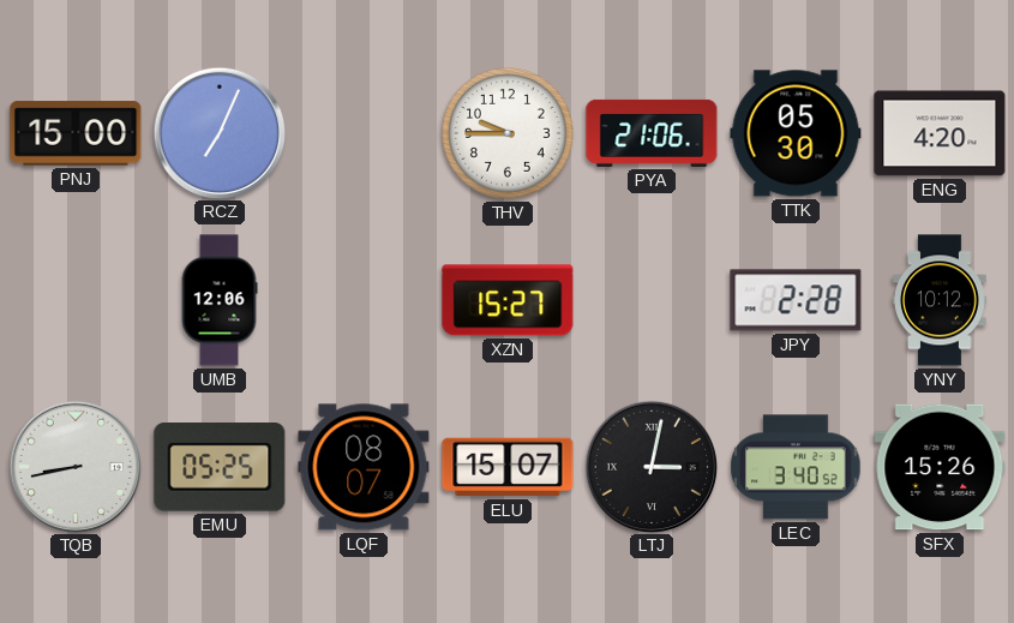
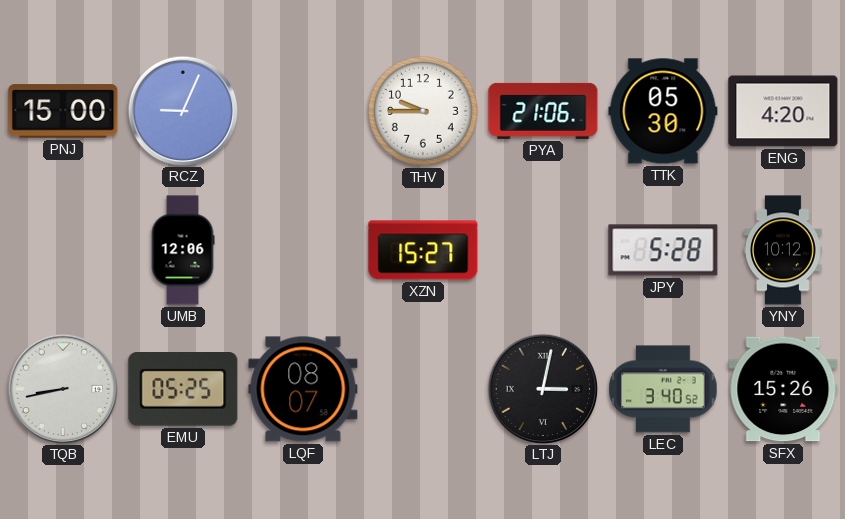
RCZ: 7:04 -> 9:04 (182, 110)
JPY: 2:28 -> 5:28 (663, 250)
ELU: 15:07 -> none (508, 467)
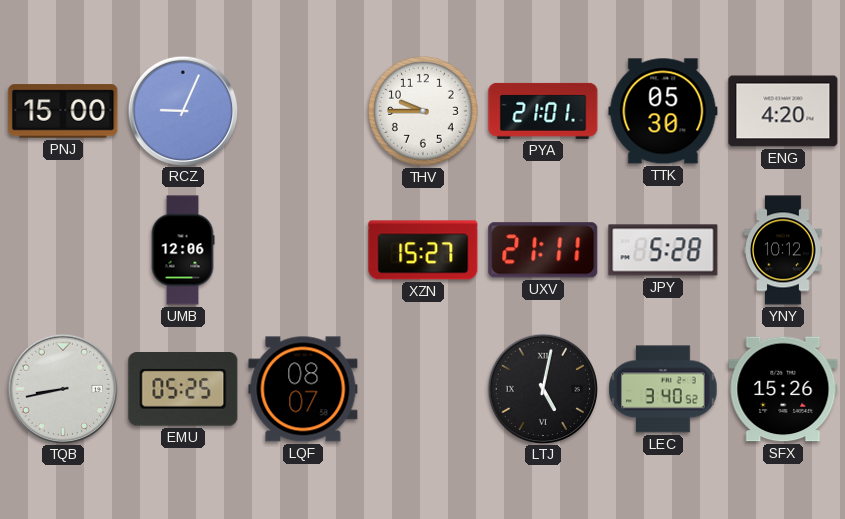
PYA: 21:06 -> 21:01 (543, 111)
UXV: none -> 21:11 (543, 250)
LTJ: 3:02 -> 5:02 (542, 388)
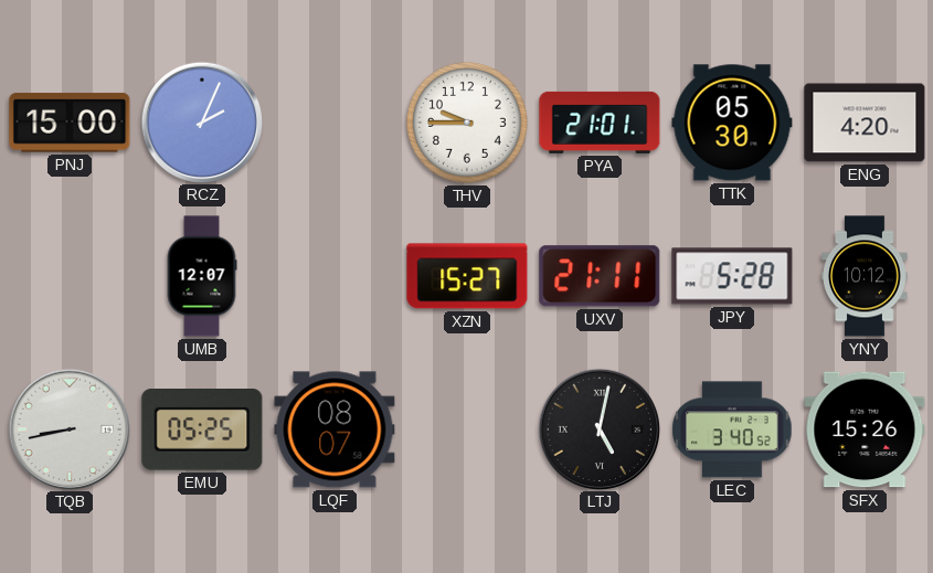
RCZ: 9:04 -> 2:04 (201, 121)
UMB: 12:06 -> 12:07 (202, 276)
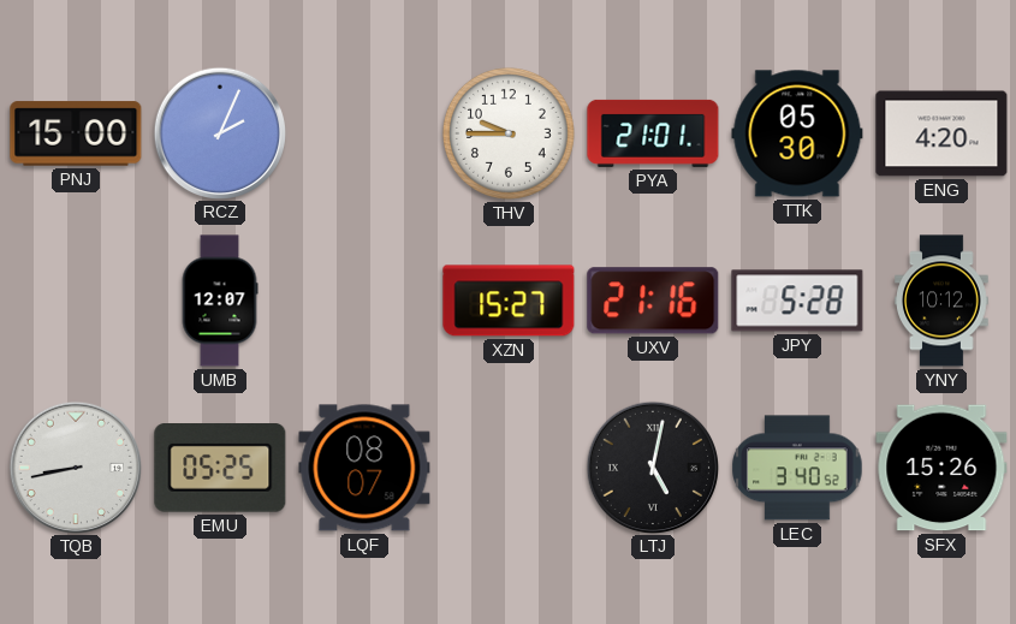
UXV: 21:11 -> 21:16 (653, 301)
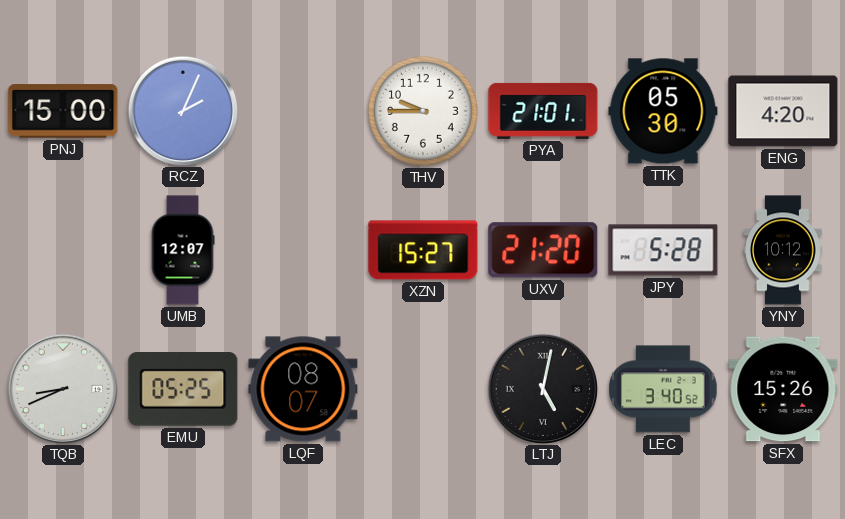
UXV: 21:16 -> 21:20 (543, 250)
TQB: 8:43 -> 8:41 (62, 388)
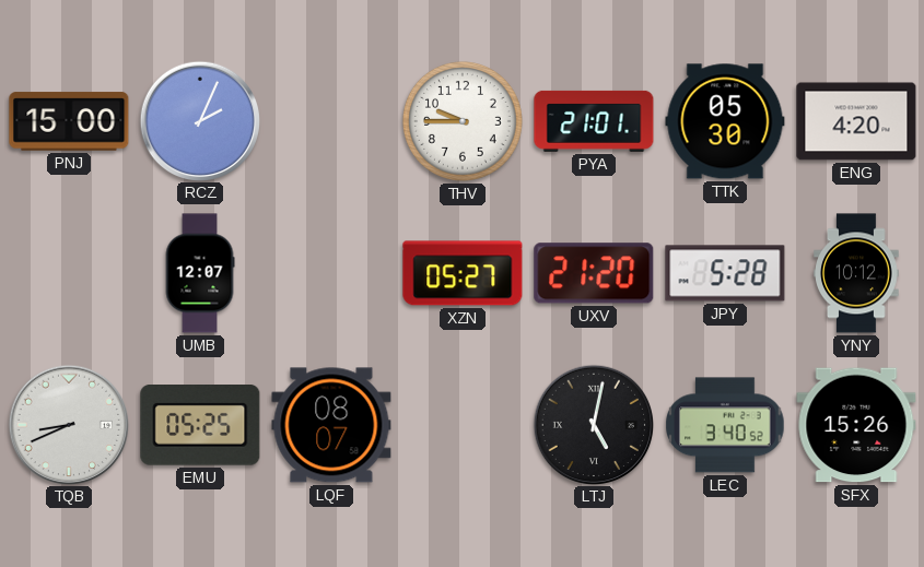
XZN: 15:27 -> 05:27 (463, 273)
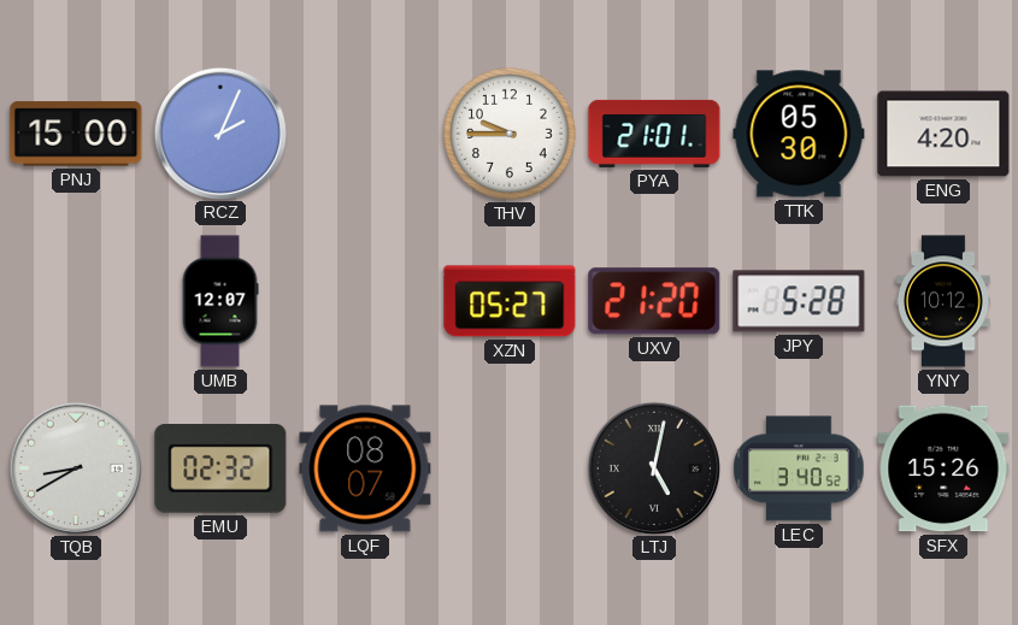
TQB: 8:41 -> 8:40 (75, 467)
EMU: 05:25 -> 02:32 (220, 470)
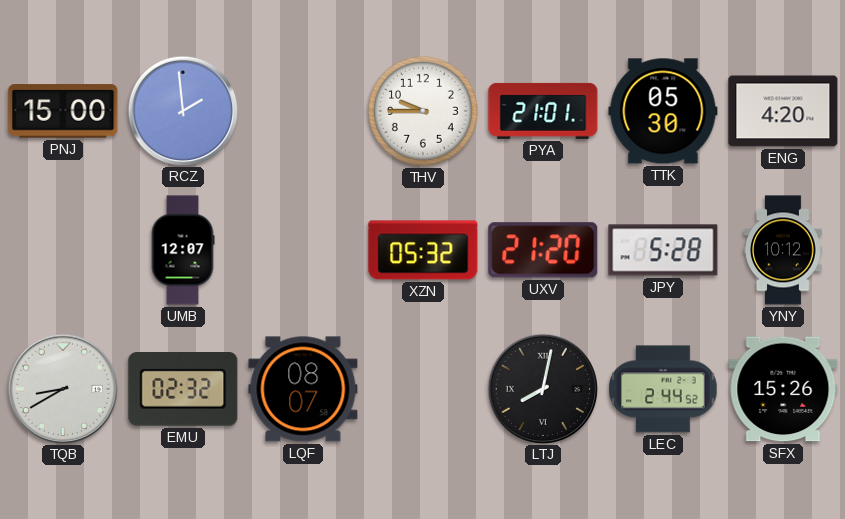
RCZ: 2:04 -> 1:59 (182, 110)
XZN: 05:27 -> 05:32 (423, 250)
LTJ: 5:02 -> 8:02 (542, 388)
LEC: 3:40 -> 2:44 (663, 389)
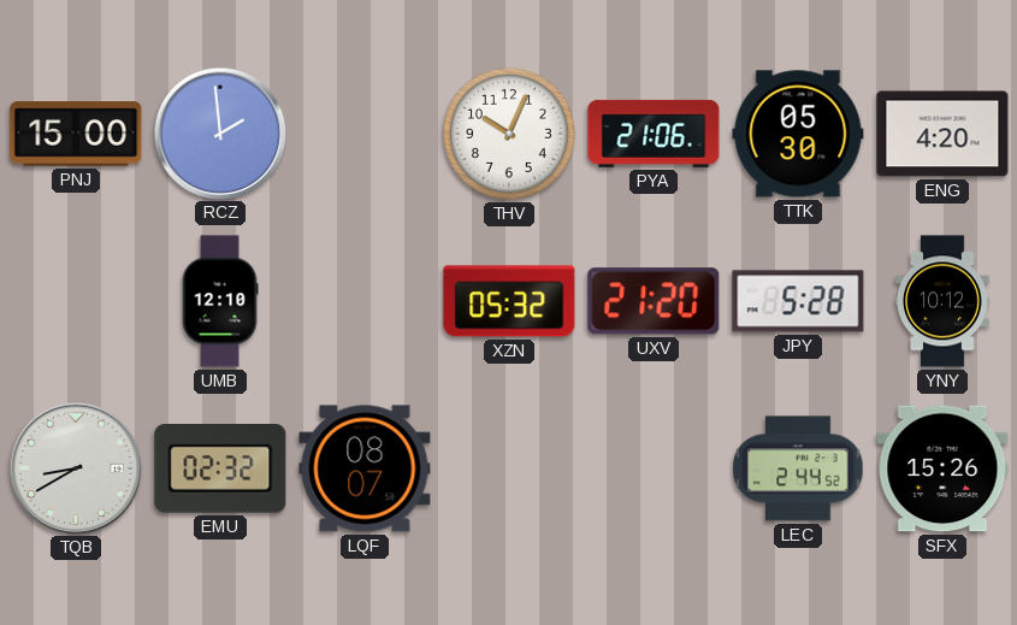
THV: 9:45 -> 10:04 (509, 134)
PYA: 21:01 -> 21:06 (654, 134)
UMB: 12:07 -> 12:10 (220, 301)
LTJ: 8:02 -> none (542, 388)
